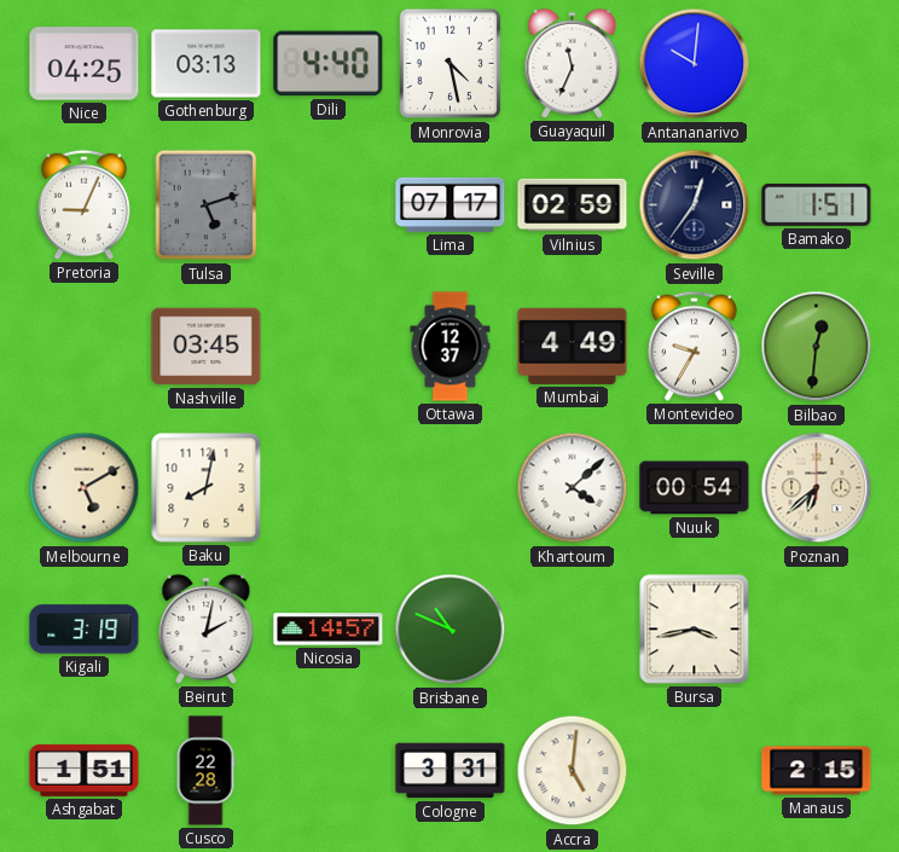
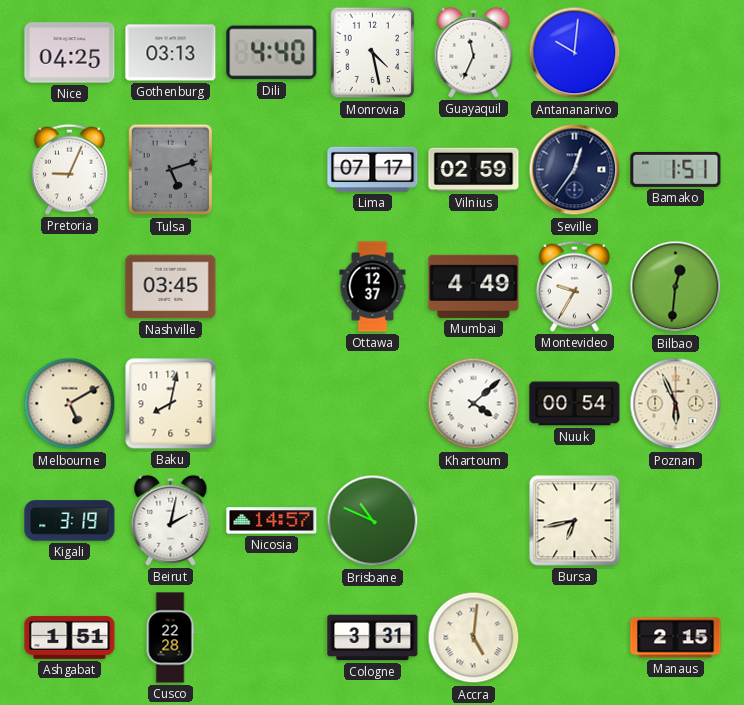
Poznan: 6:38 -> 5:56 (676, 404)
Bursa: 3:43 -> 6:43 (575, 521)
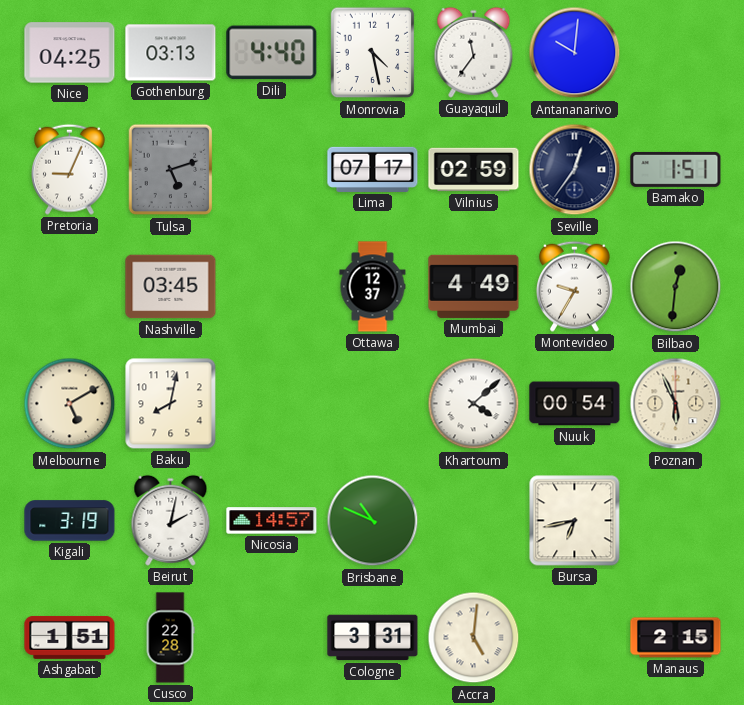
Guayaquil: 11:34 -> 11:36 (474, 52)
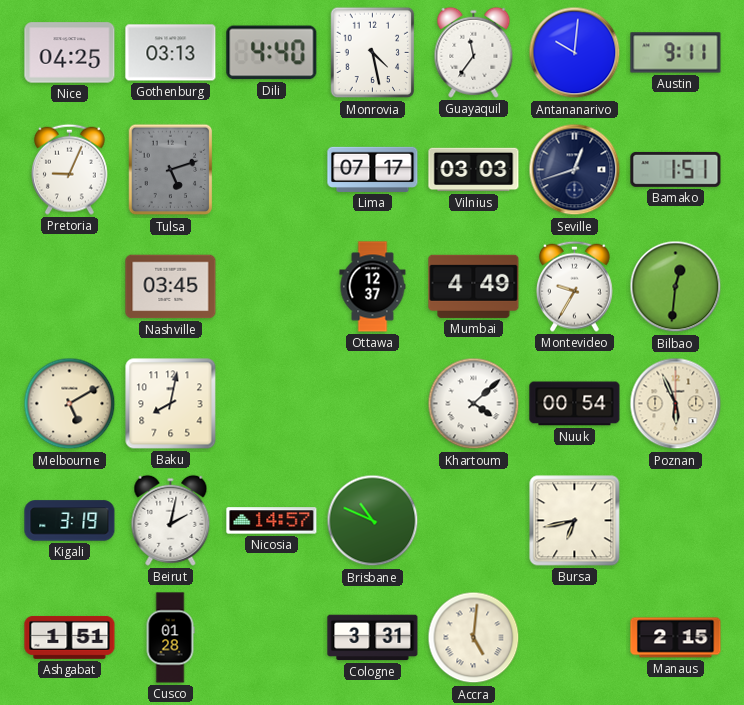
Austin: none -> 9:11 (676, 53)
Vilnius: 02:59 -> 03:03 (474, 170)
Seville: 12:36 -> 12:42 (575, 170)
Cusco: 22:28 -> 01:28 (170, 638)
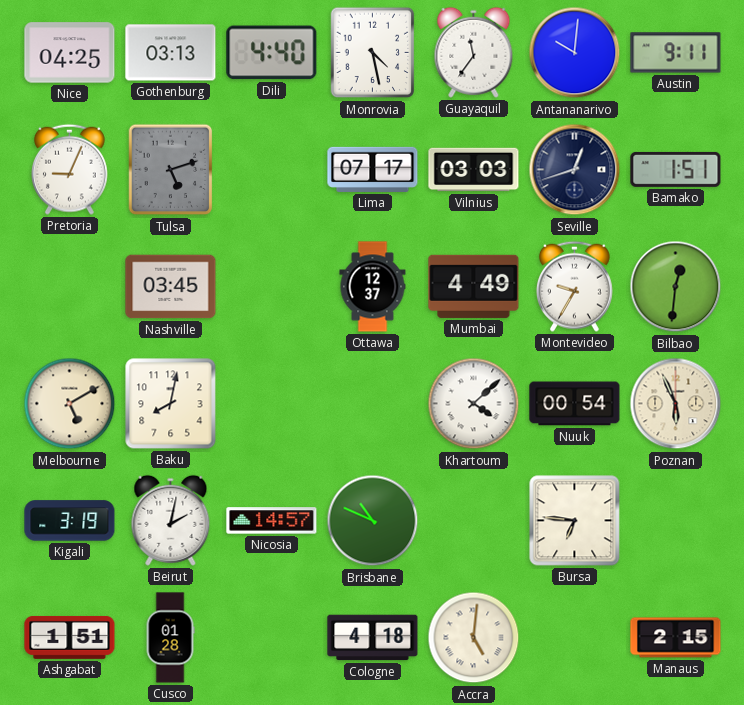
Bursa: 6:43 -> 6:46 (575, 521)
Cologne: 3:31 -> 4:18 (373, 638)
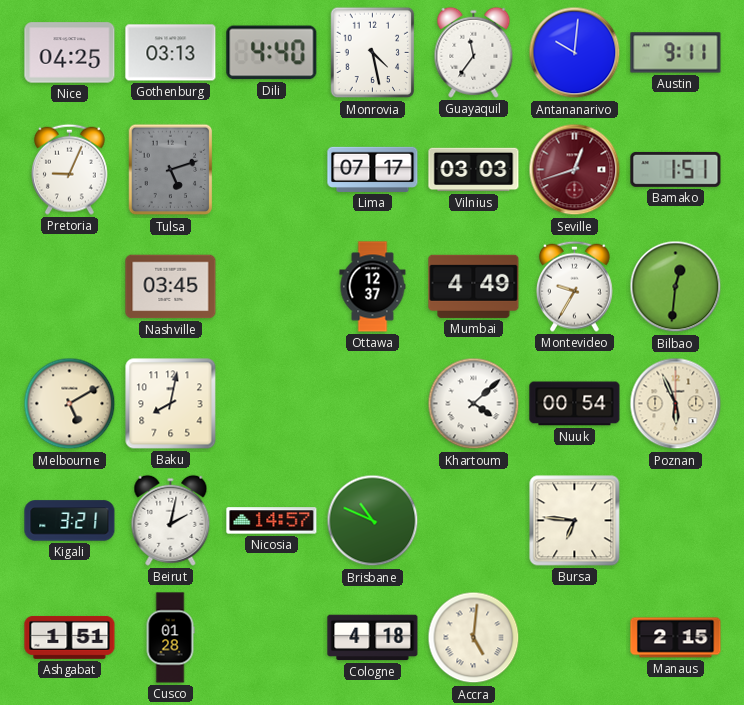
Seville dial: navy -> burgundy (575, 170)
Kigali: 3:19 -> 3:21 (70, 521)
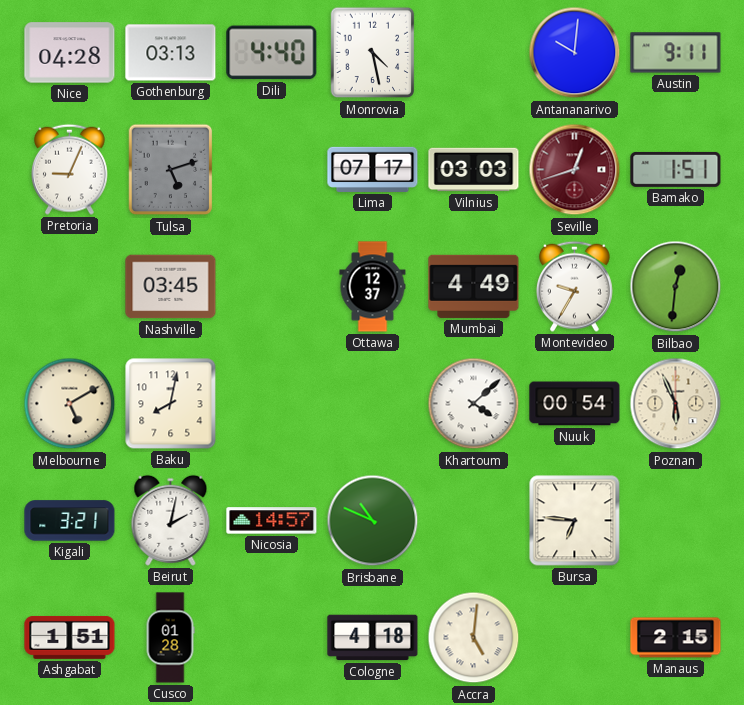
Nice: 04:25 -> 04:28 (70, 53)
Guayaquil: 11:36 -> none (474, 52)
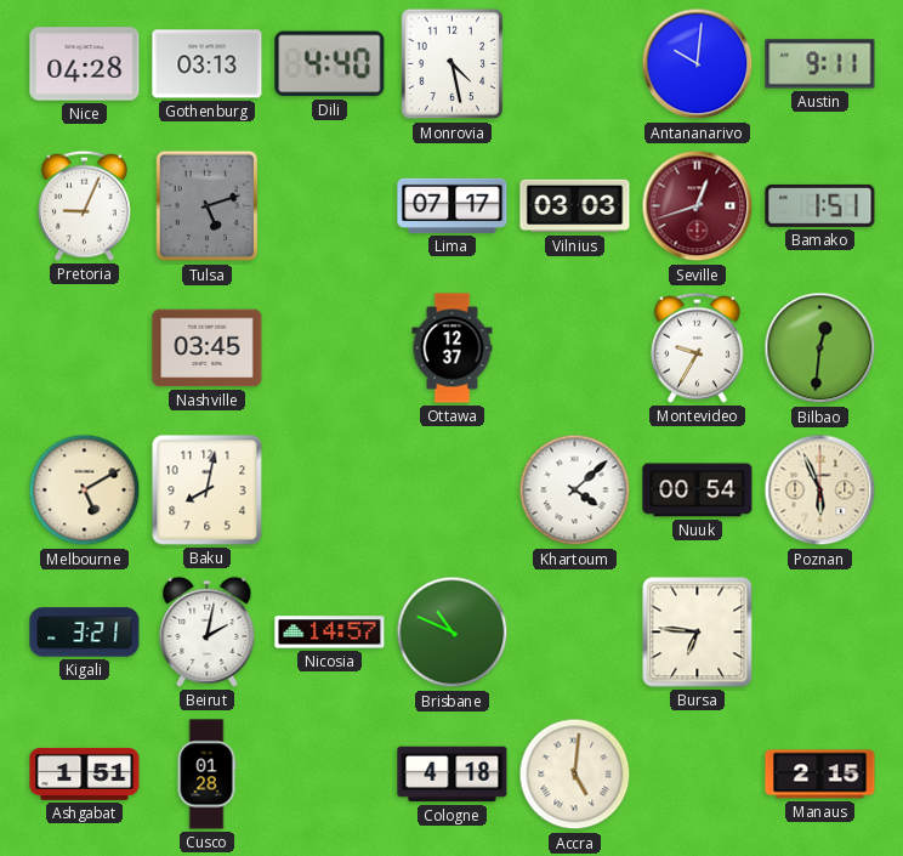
Mumbai: 4:49 -> none (474, 286)
